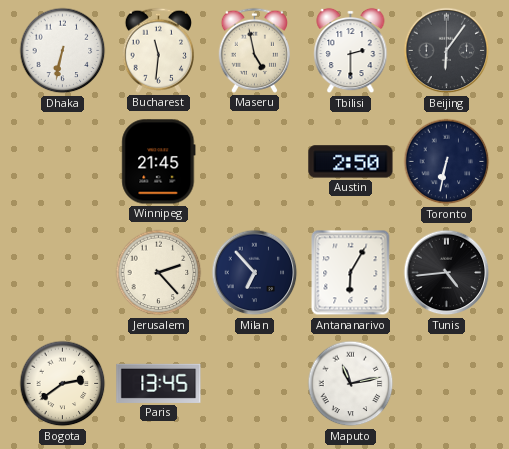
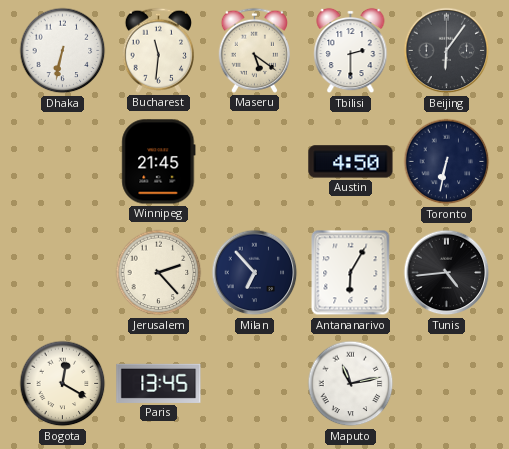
Maseru: 4:58 -> 5:21 (254, 50)
Austin: 2:50 -> 4:50 (351, 162)
Bogota: 2:39 -> 12:20 (63, 384)
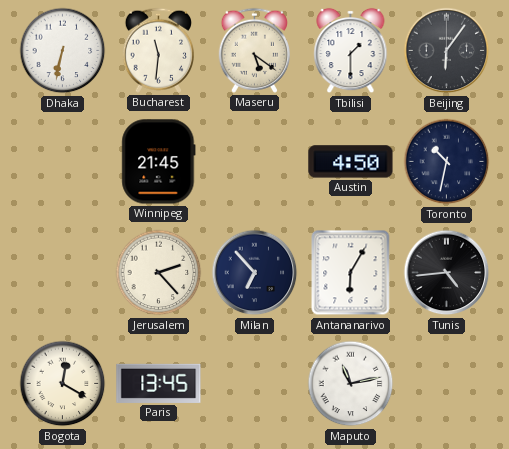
Tbilisi: 2:30 -> 1:30 (351, 51)
Toronto: 6:32 -> 10:32 (447, 162)
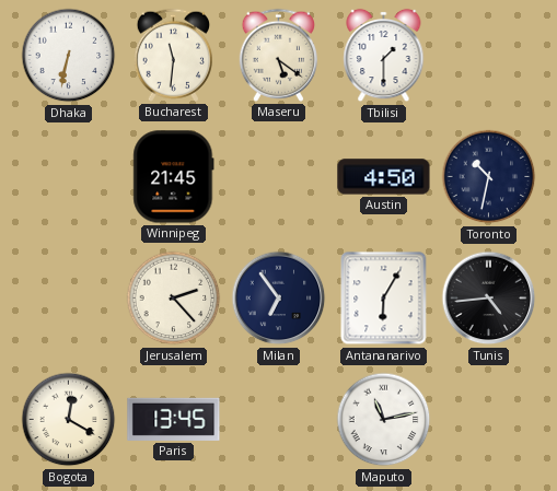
Beijing: 6:06 -> none (447, 51)
Milan: 6:53 -> 6:54 (279, 299)
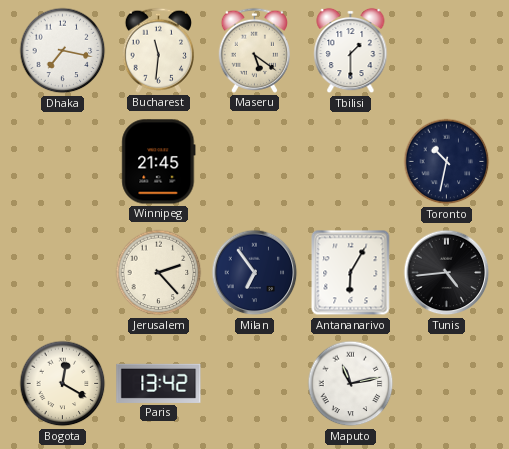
Dhaka: 6:32 -> 7:17 (63, 51)
Austin: 4:50 -> none (384, 177)
Paris: 13:45 -> 13:42 (159, 383)
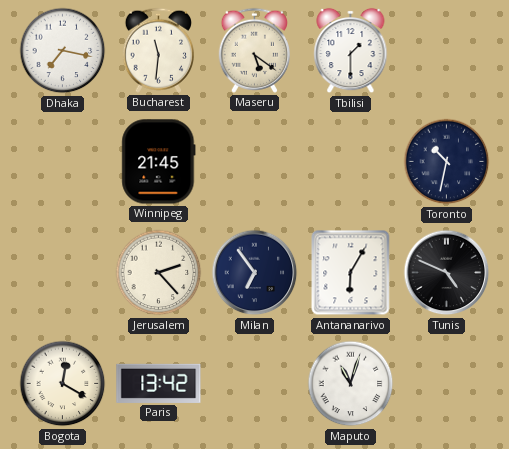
Tunis: 4:44 -> 4:49 (447, 273)
Maputo: 11:13 -> 11:03 (351, 384)
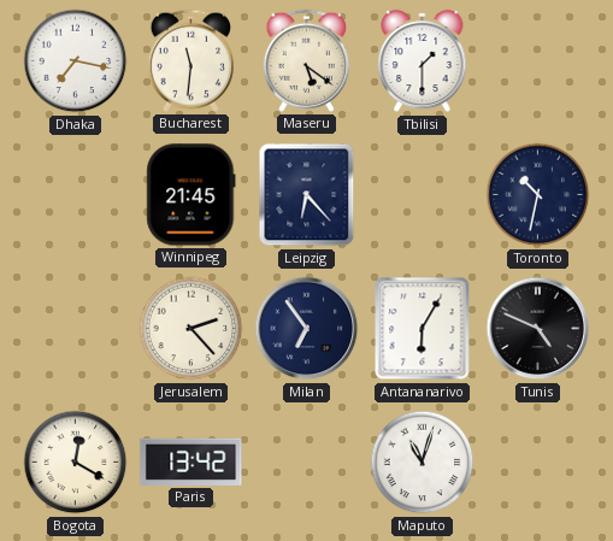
Leipzig: none -> 6:23 (307, 195)
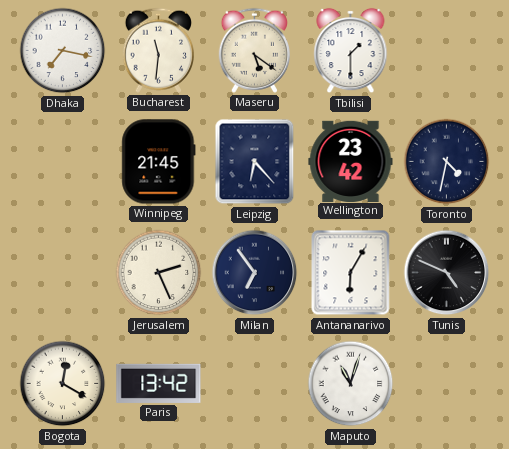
Wellington: none -> 23:42 (351, 161)
Toronto: 10:32 -> 4:32 (447, 162)
Jerusalem: 2:23 -> 2:26 (159, 273)
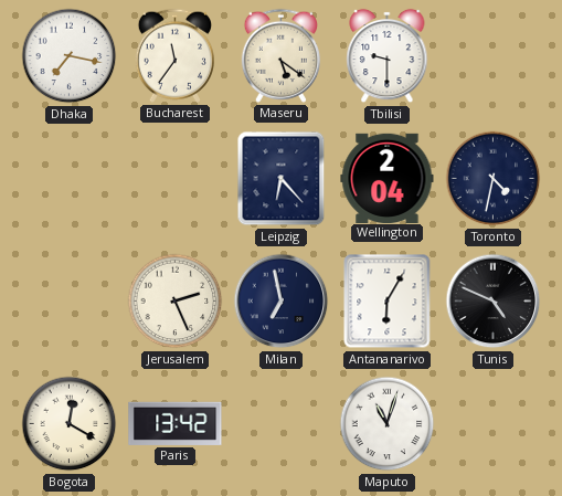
Bucharest: 11:31 -> 11:36 (174, 55)
Tbilisi: 1:30 -> 9:30 (388, 56)
Winnipeg: 21:45 -> none (159, 162)
Wellington: 23:42 -> 2:04 (388, 178)
Milan: 6:54 -> 6:58 (282, 302)
